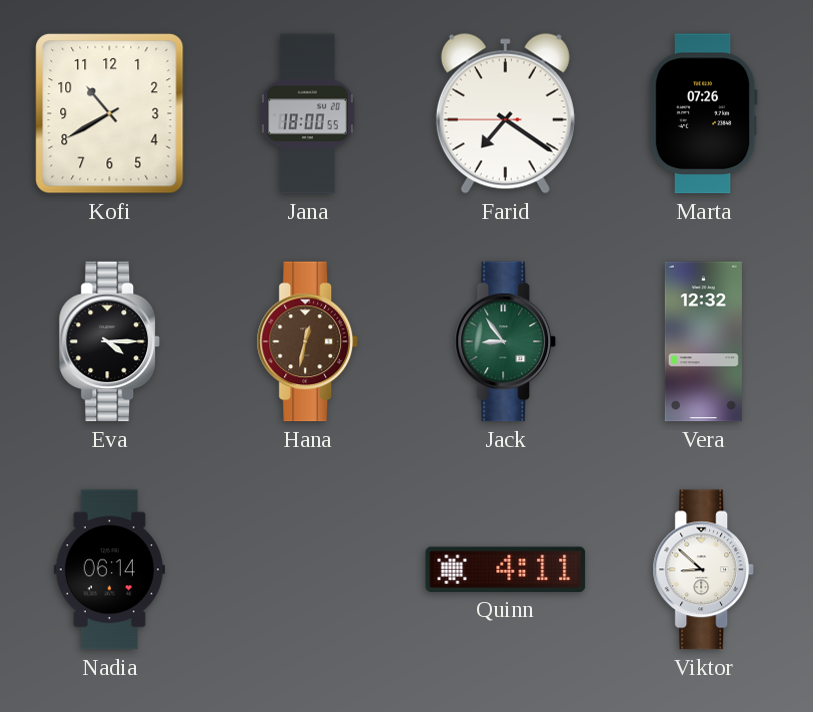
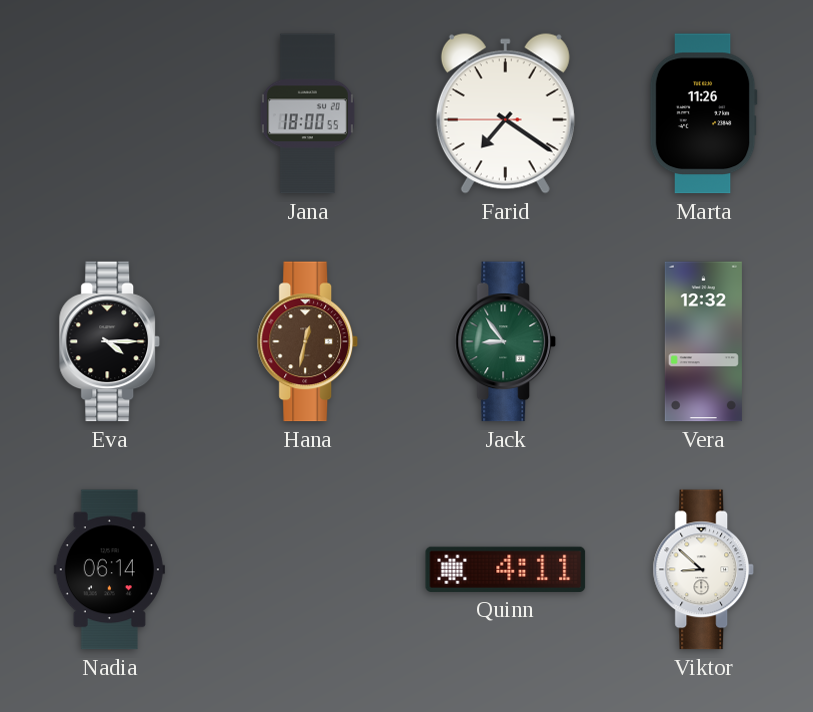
Kofi: 10:40 -> none (110, 114)
Marta: 07:26 -> 11:26 (703, 114)
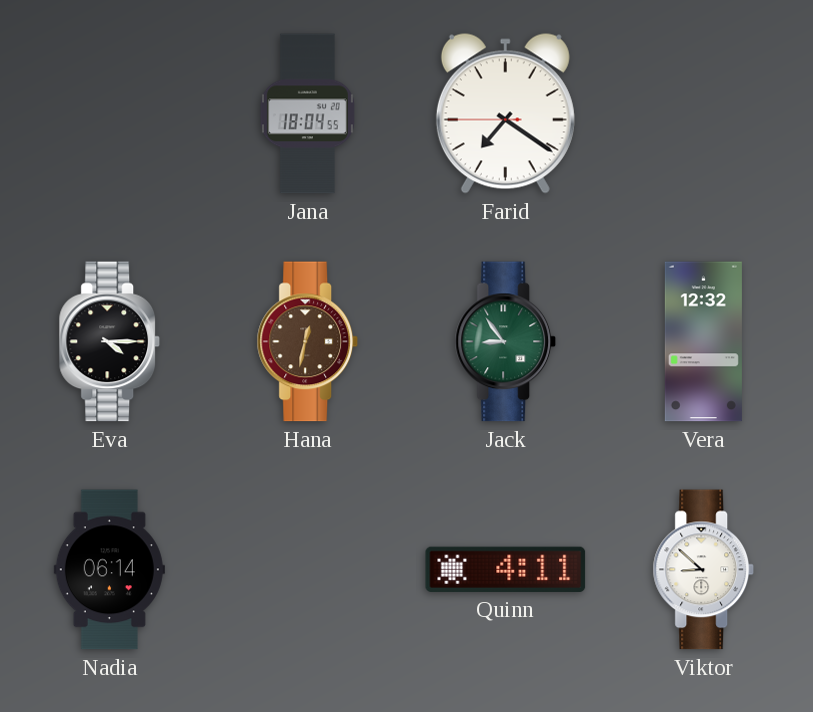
Jana: 18:00 -> 18:04 (307, 114)
Marta: 11:26 -> none (703, 114)
